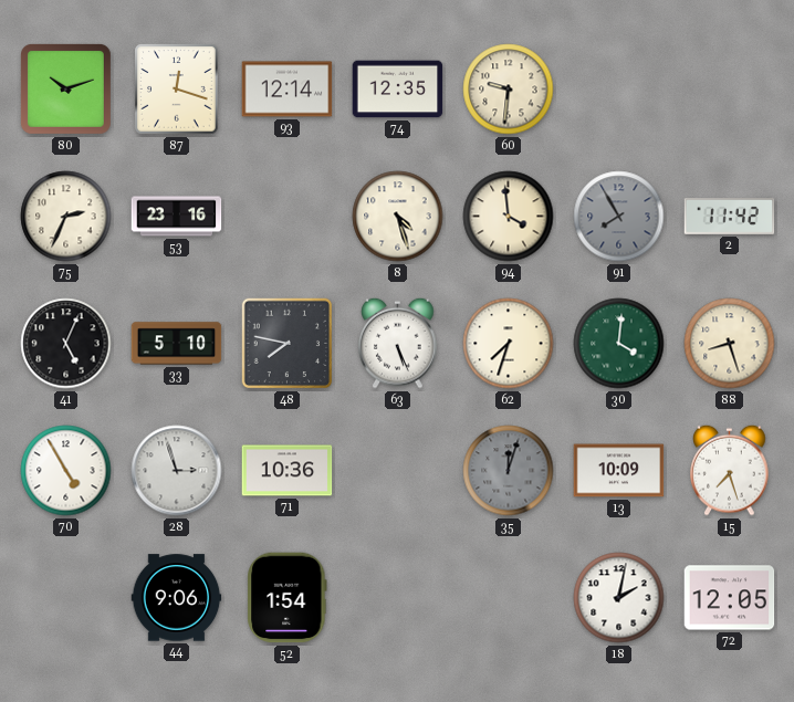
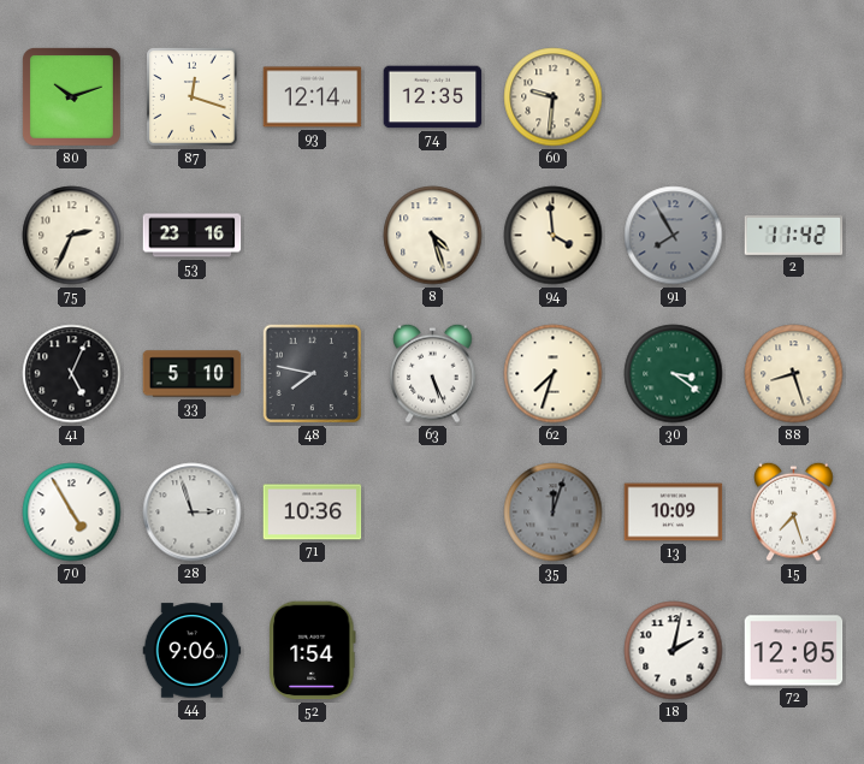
30: 4:01 -> 3:21 (674, 374)
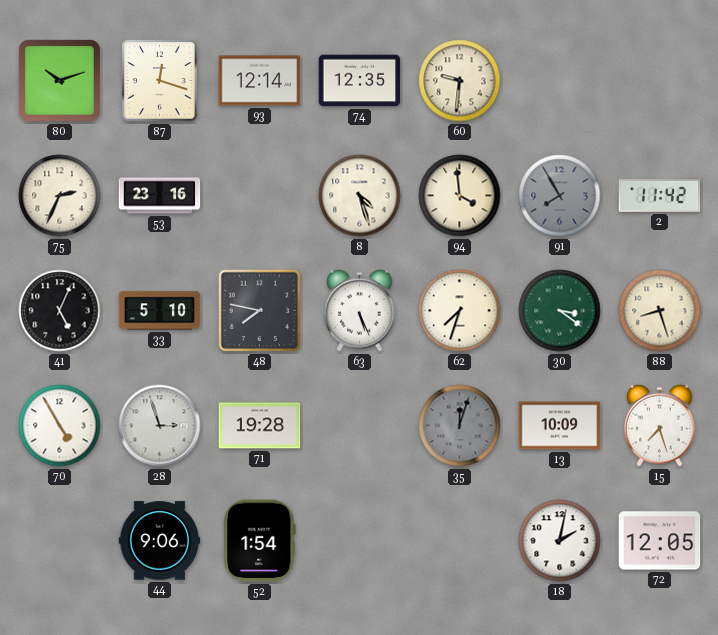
71: 10:36 -> 19:28 (260, 426)
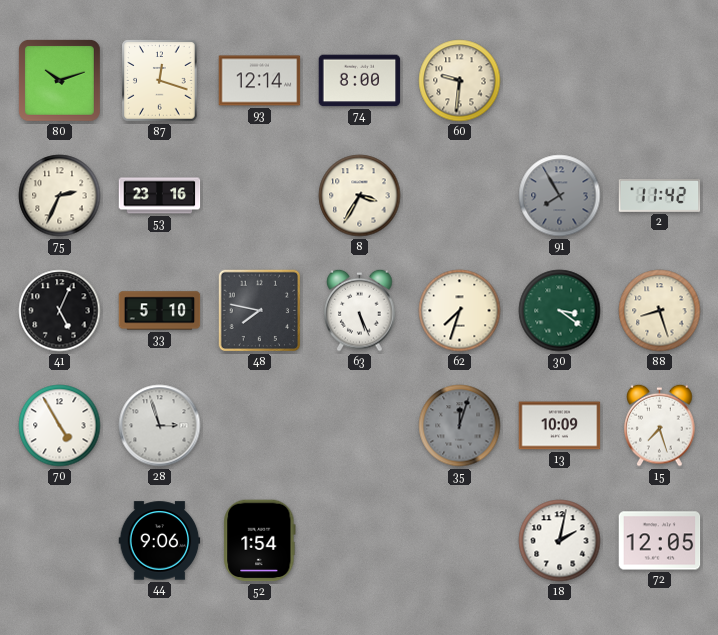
74: 12:35 -> 8:00 (360, 81)
8: 4:27 -> 3:35 (360, 196)
94: 3:59 -> none (460, 196)
71: 19:28 -> none (260, 426)
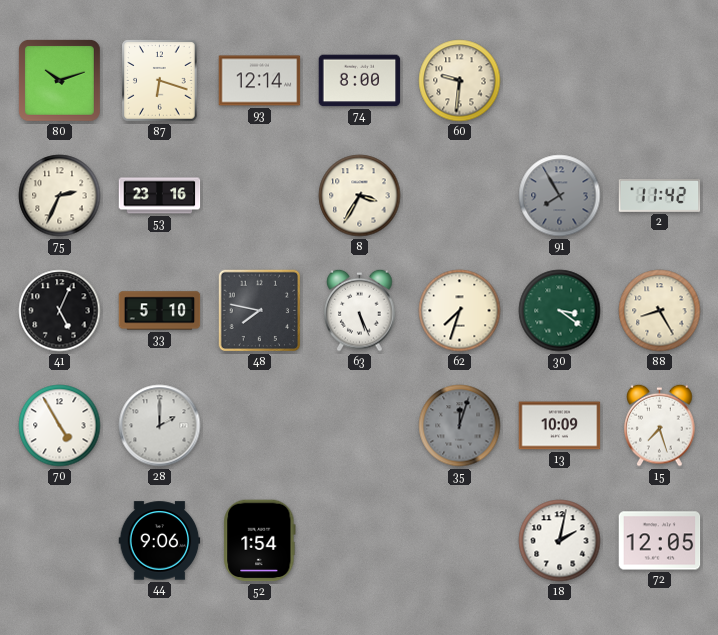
87: 12:18 -> 6:18 (160, 81)
88: 8:27 -> 8:25 (660, 311)
28: 2:57 -> 2:00 (160, 426)
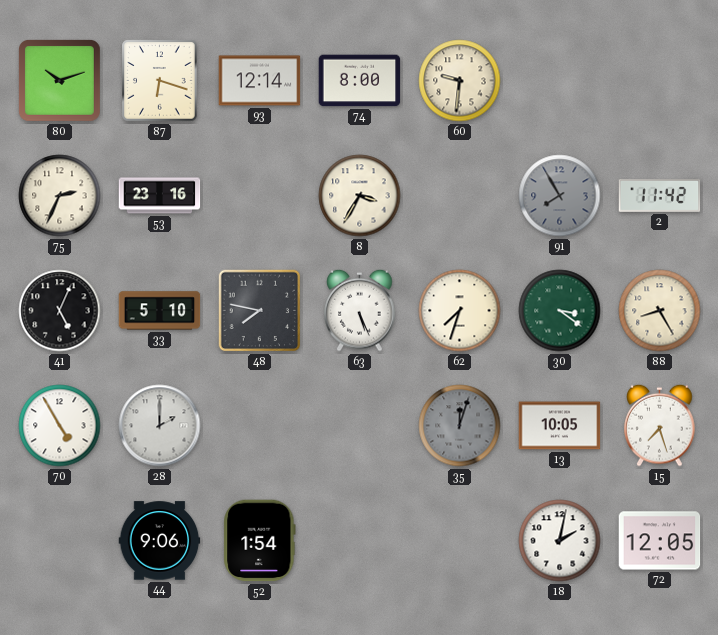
13: 10:09 -> 10:05 (560, 426)
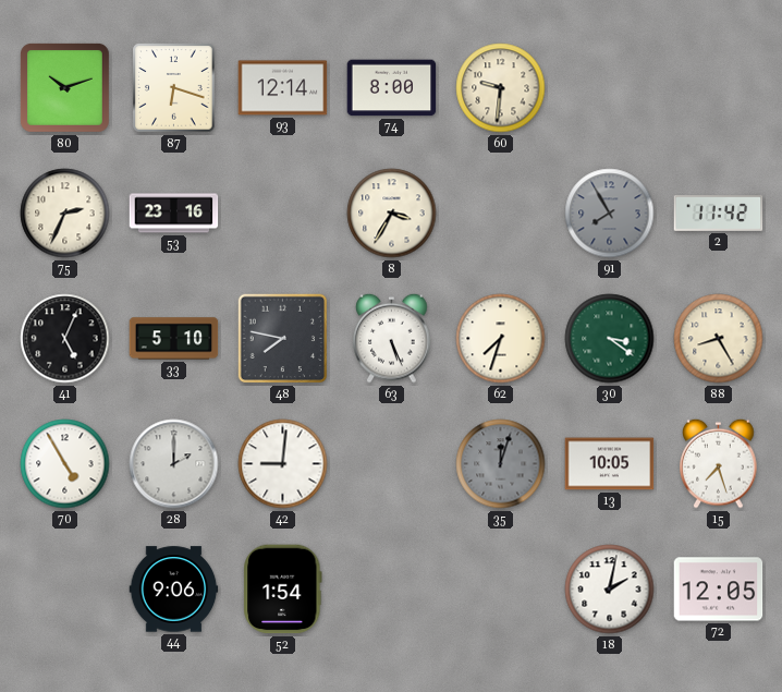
42: none -> 9:01 (283, 464)
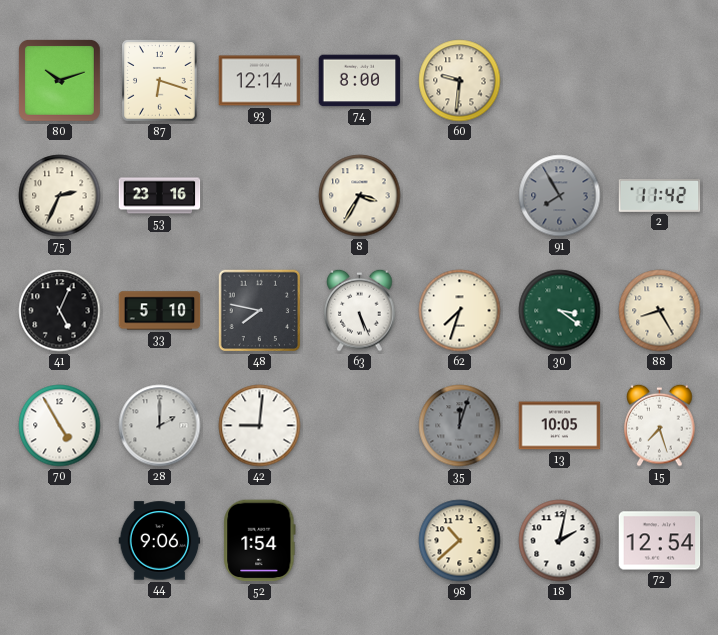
98: none -> 10:38 (460, 541)
72: 12:05 -> 12:54 (660, 541)
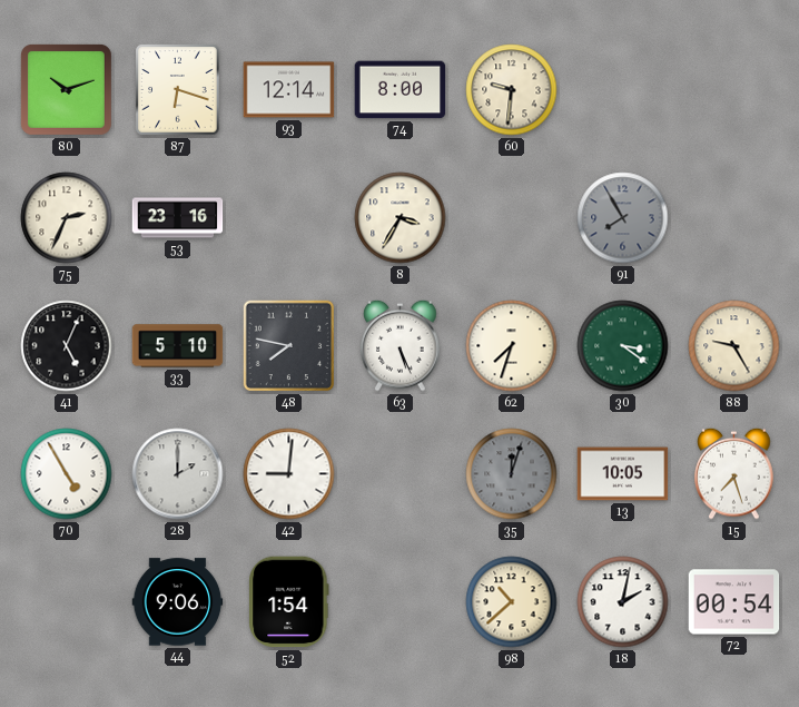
2: 11:42 -> none (660, 196)
88: 8:25 -> 9:25 (734, 346)
72: 12:54 -> 00:54 (734, 602)
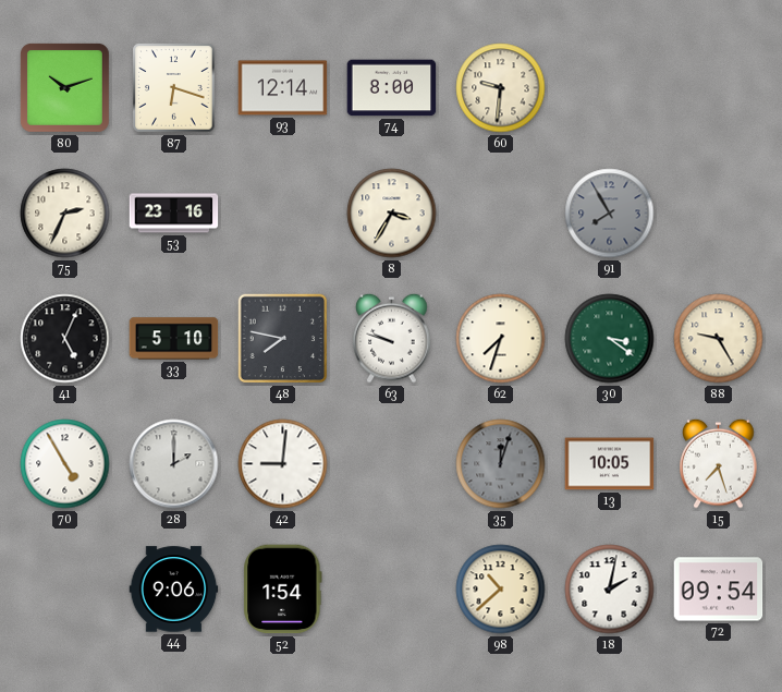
63: 5:26 -> 9:48 (392, 338)
72: 00:54 -> 09:54 (719, 590)
